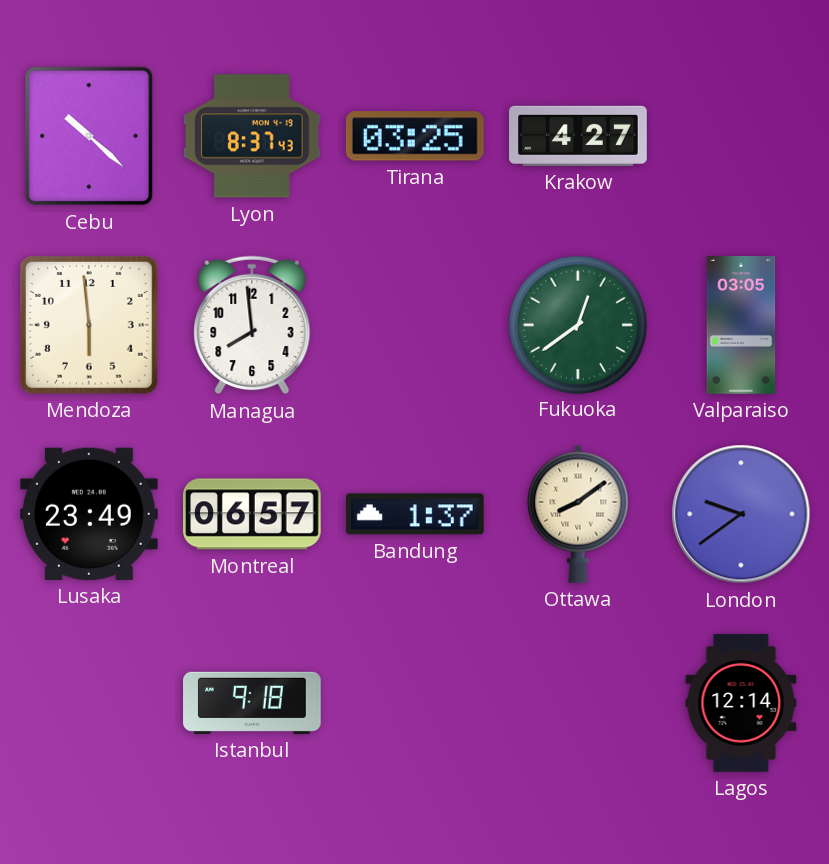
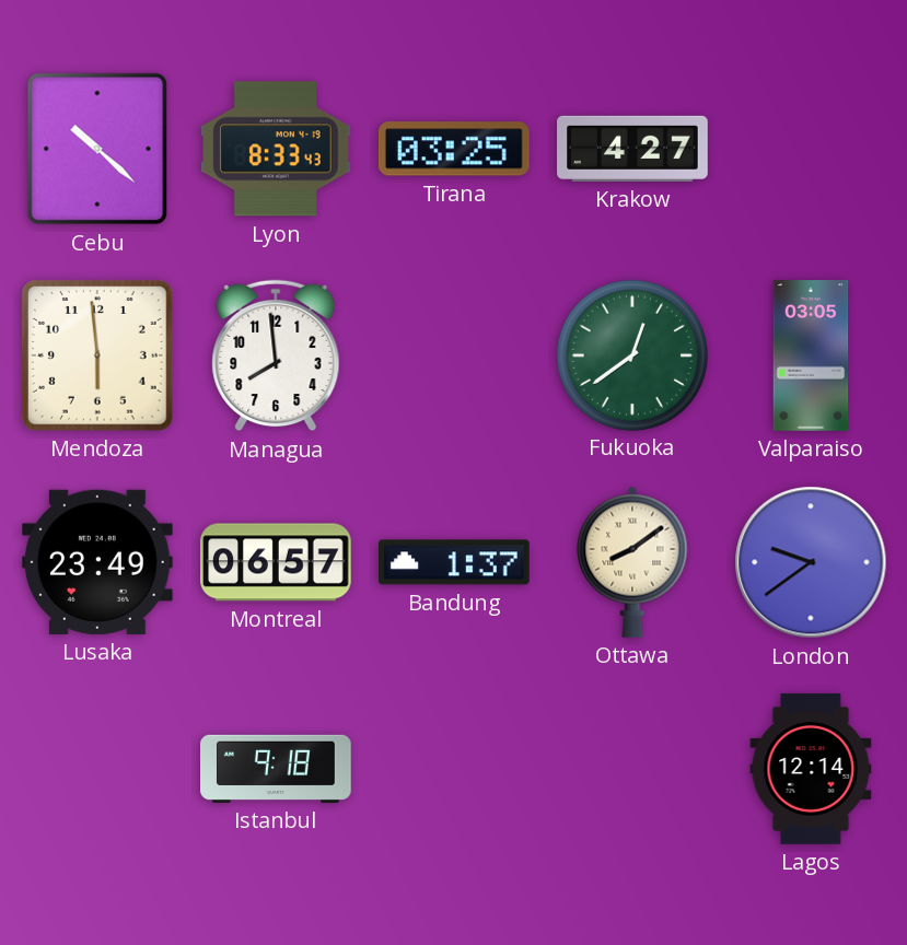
Lyon: 8:37 -> 8:33 (277, 149)
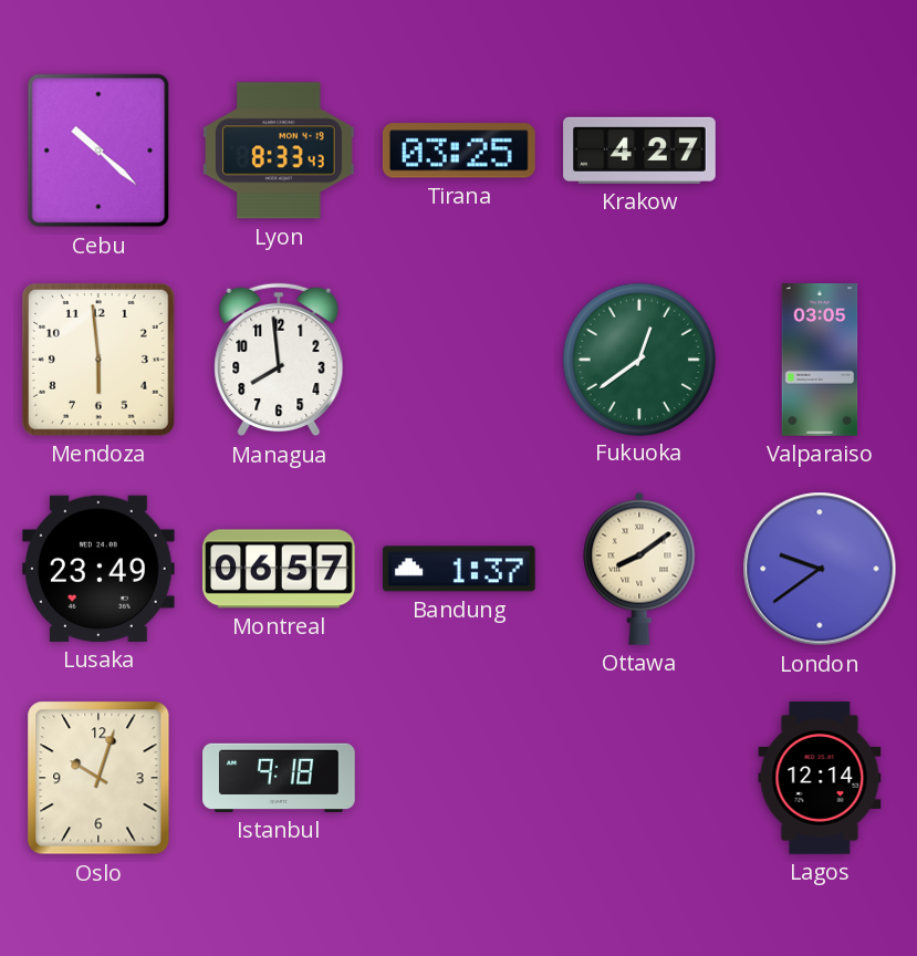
Oslo: none -> 10:03 (98, 778)
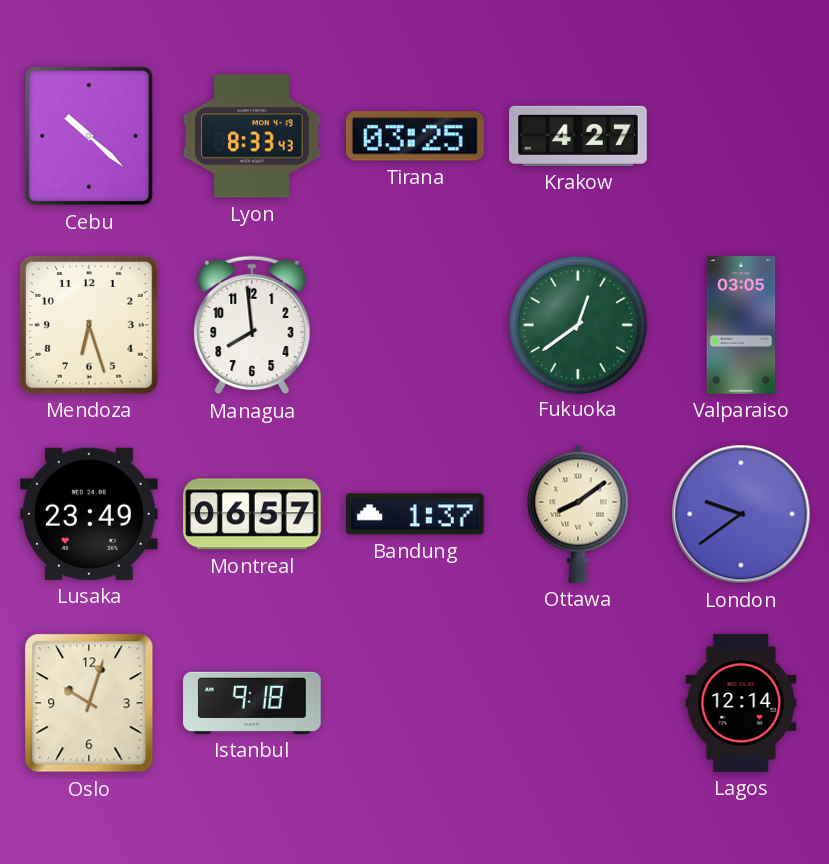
Mendoza: 5:59 -> 6:27 (89, 325)
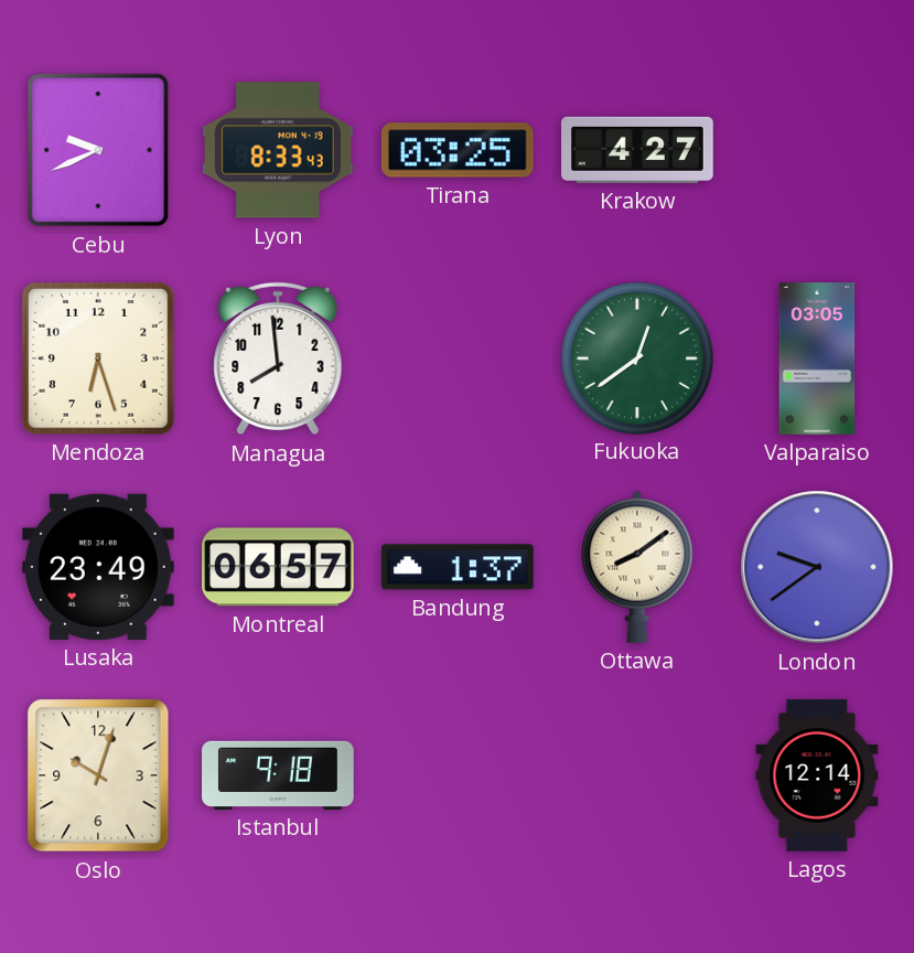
Cebu: 10:22 -> 9:41 (98, 150)
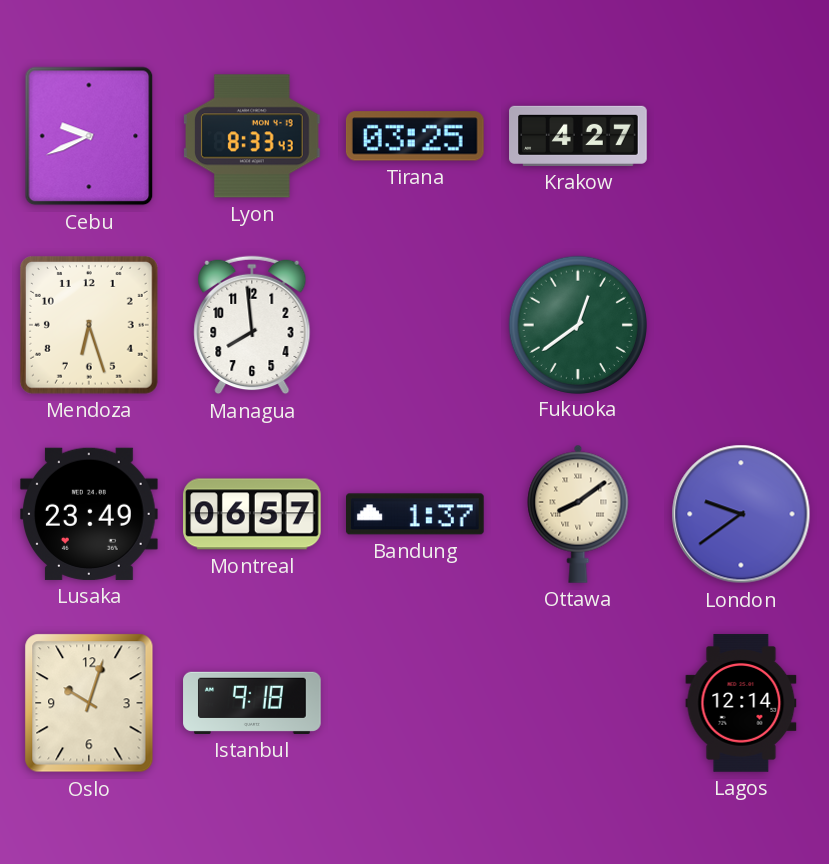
Valparaiso: 03:05 -> none (817, 358)
